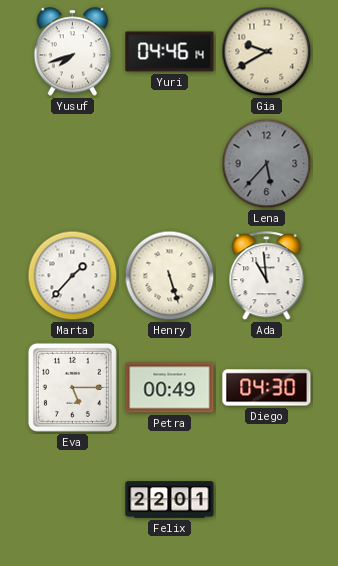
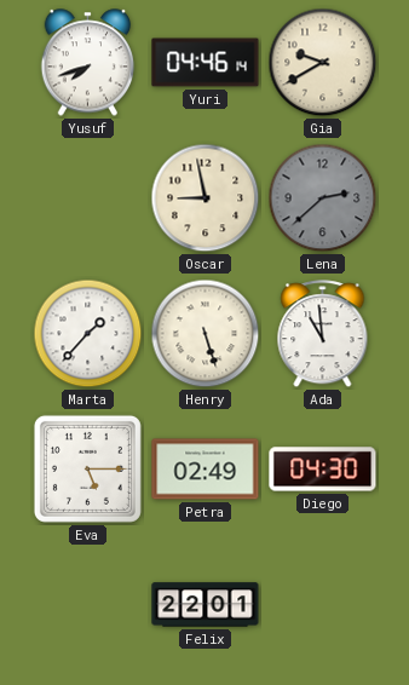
Oscar: none -> 8:58 (206, 198)
Lena: 5:37 -> 2:38 (323, 198)
Petra: 00:49 -> 02:49 (206, 470)
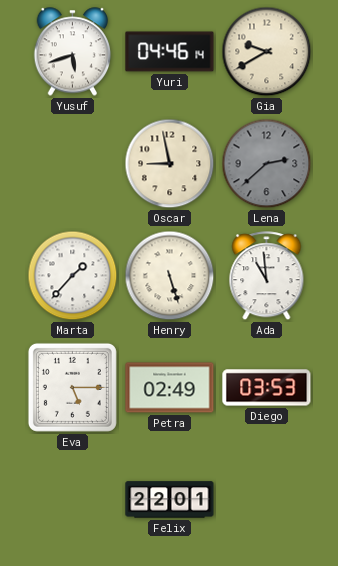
Yusuf: 7:42 -> 5:42 (73, 52)
Diego: 04:30 -> 03:53 (267, 388)
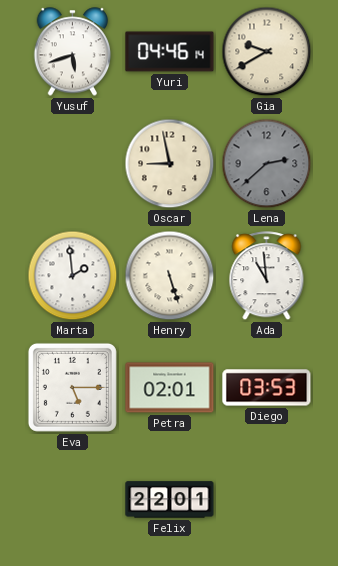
Marta: 1:37 -> 1:59 (73, 276)
Petra: 02:49 -> 02:01 (170, 388)
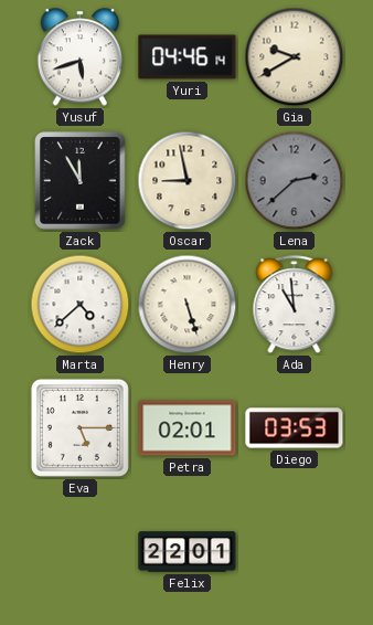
Zack: none -> 11:55 (81, 181)
Marta: 1:59 -> 4:38 (81, 305)
